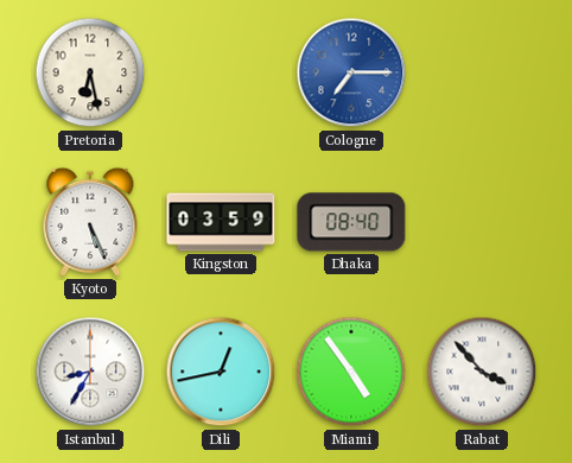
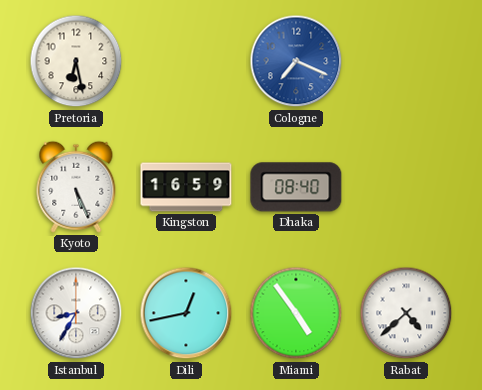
Cologne: 7:15 -> 7:19 (296, 61)
Kingston: 03:59 -> 16:59 (186, 187)
Rabat: 3:53 -> 4:38 (406, 313)
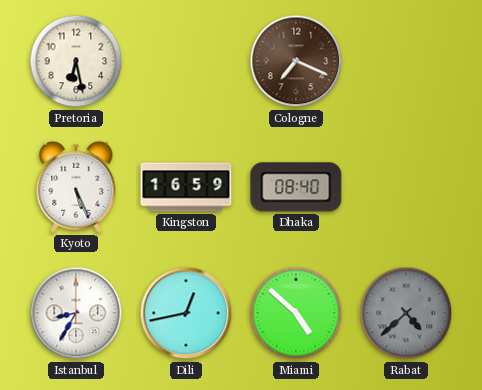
Cologne dial: blue -> brown (296, 61)
Miami: 4:54 -> 4:52 (296, 313)
Rabat dial: white -> grey (406, 313)
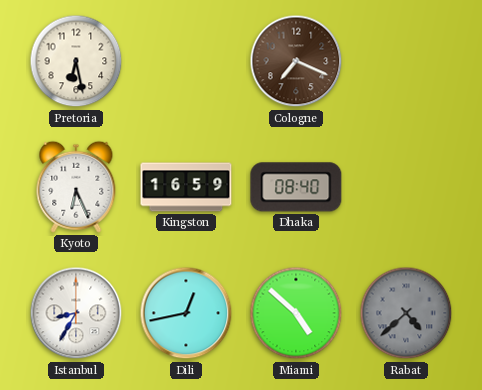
Kyoto: 5:26 -> 6:26 (76, 187)
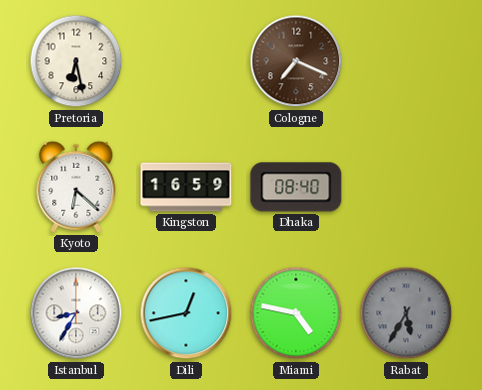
Kyoto: 6:26 -> 6:22 (76, 187)
Miami: 4:52 -> 4:47 (296, 313)
Rabat: 4:38 -> 5:35 (406, 313)
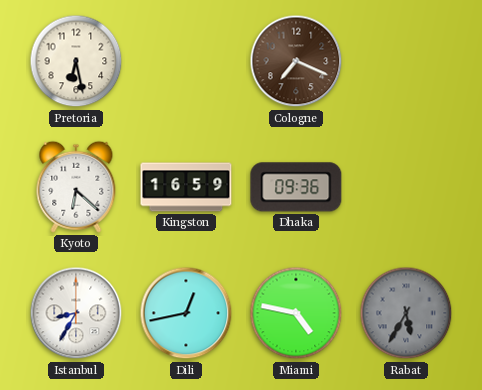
Dhaka: 08:40 -> 09:36 (296, 187)
